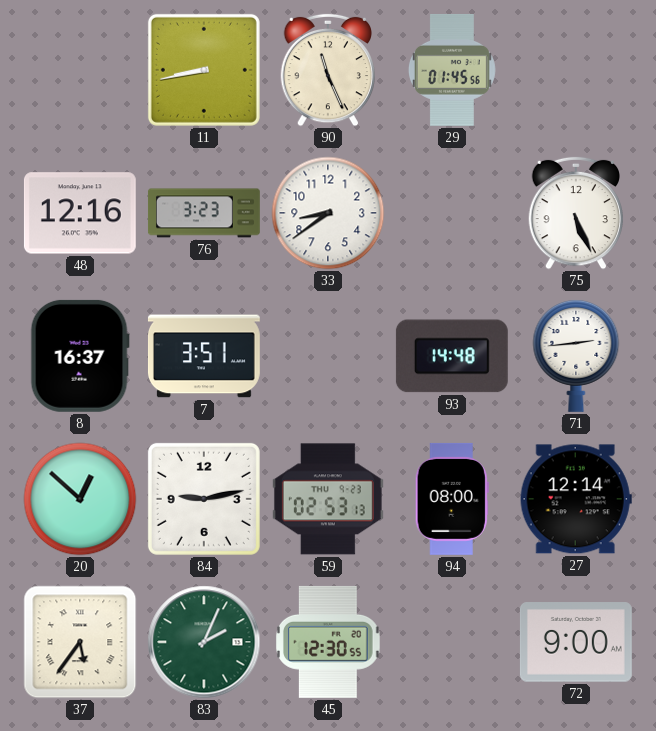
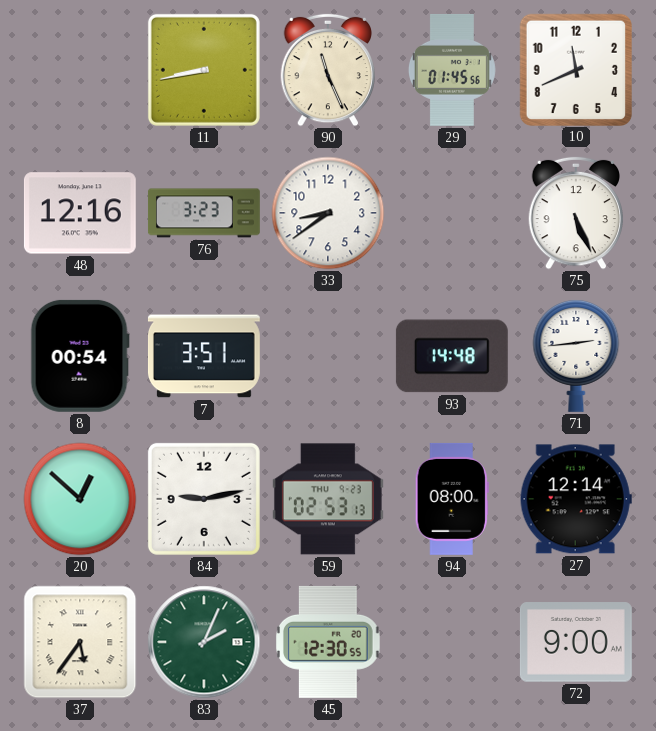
10: none -> 11:41 (575, 69)
8: 16:37 -> 00:54 (80, 356)
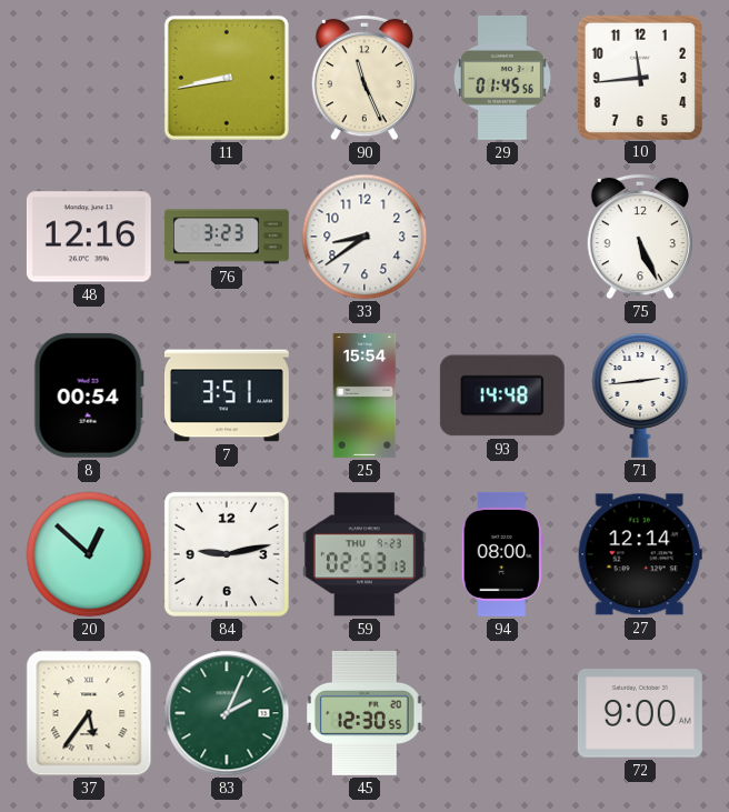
10: 11:41 -> 11:44 (639, 77)
25: none -> 15:54 (364, 395)
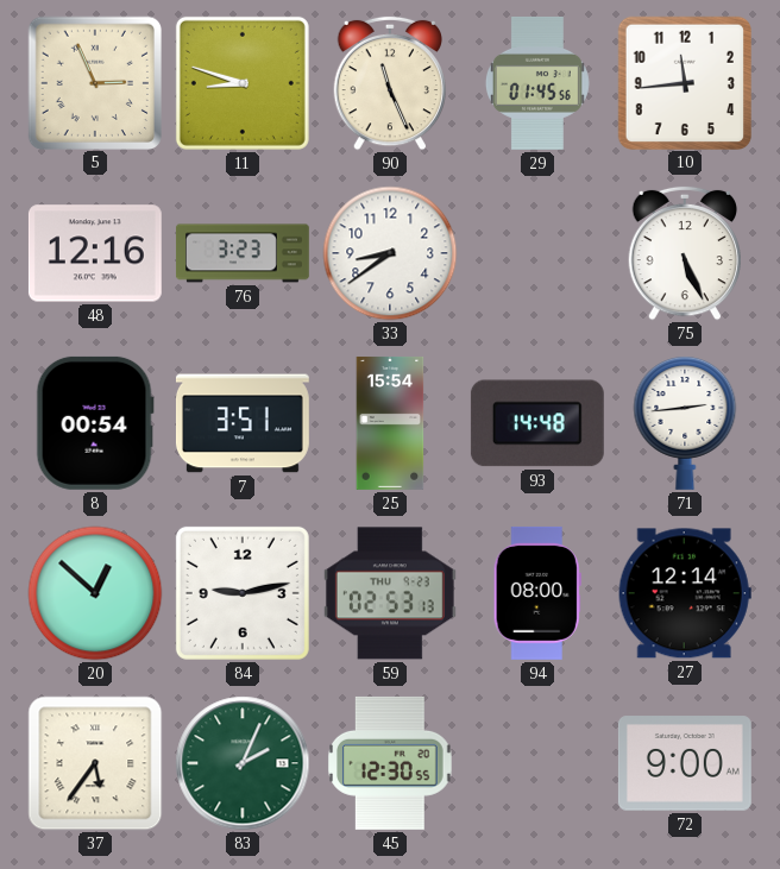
5: none -> 2:56 (94, 82)
11: 8:43 -> 8:48 (243, 83)
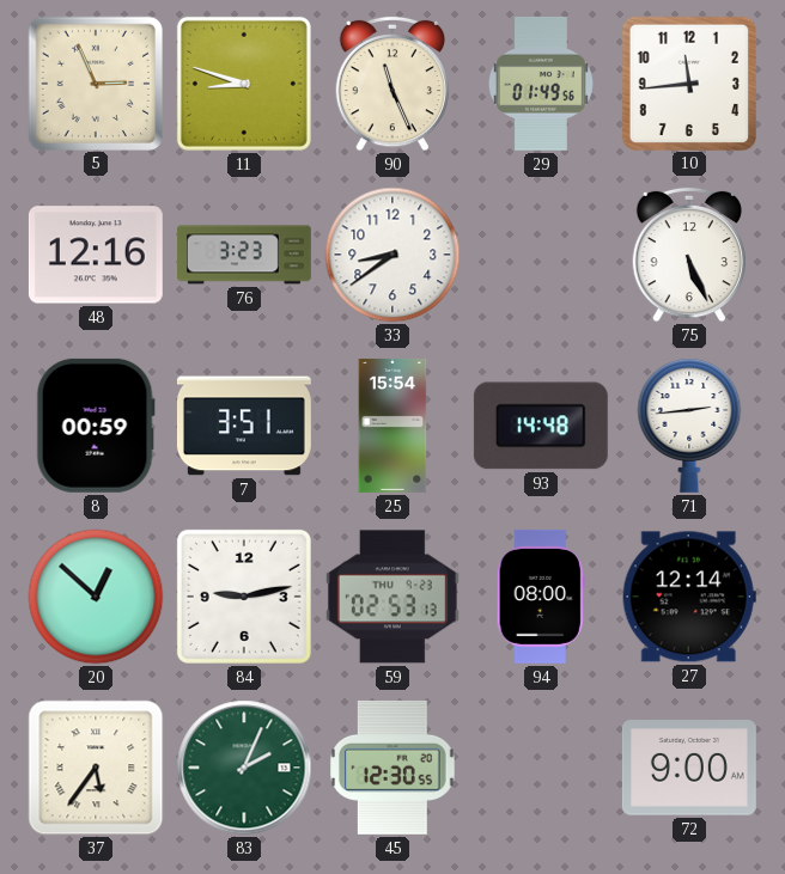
29: 01:45 -> 01:49 (541, 84)
8: 00:54 -> 00:59 (96, 426)
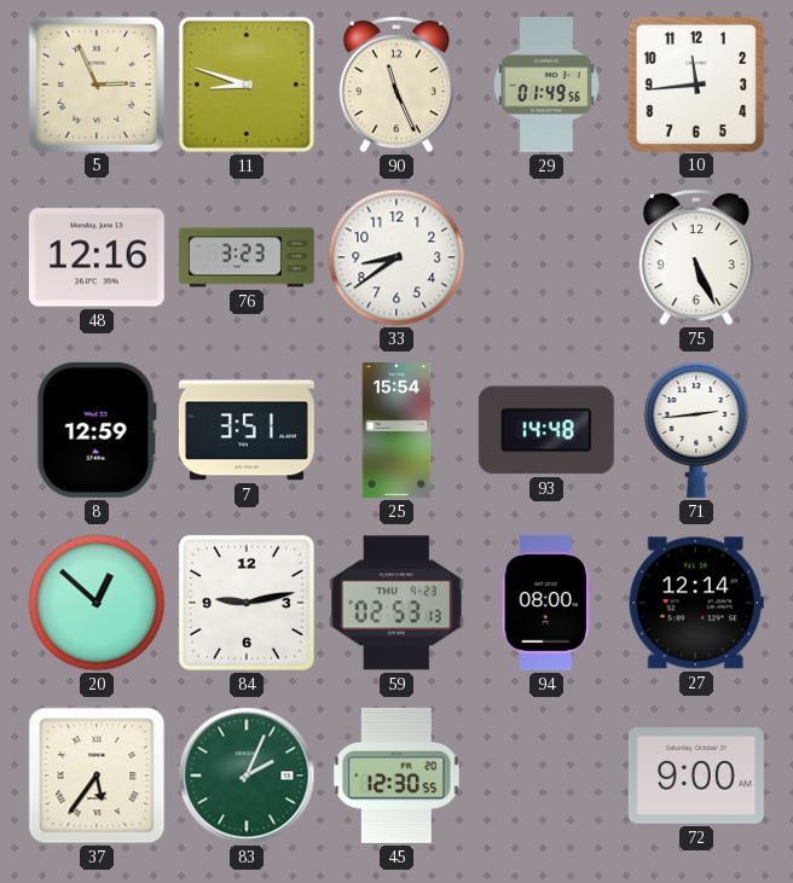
8: 00:59 -> 12:59 (97, 430)
